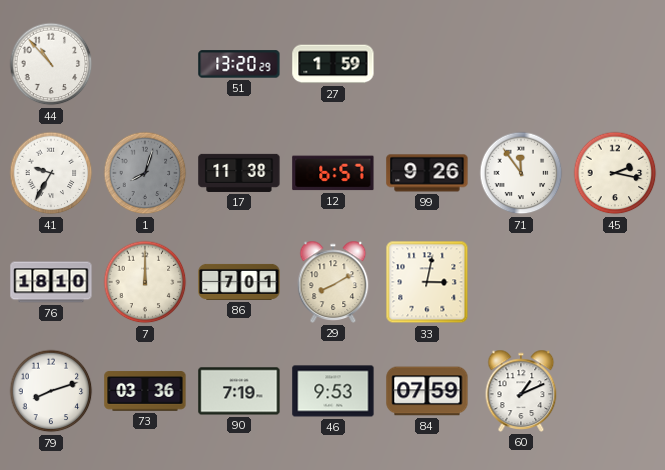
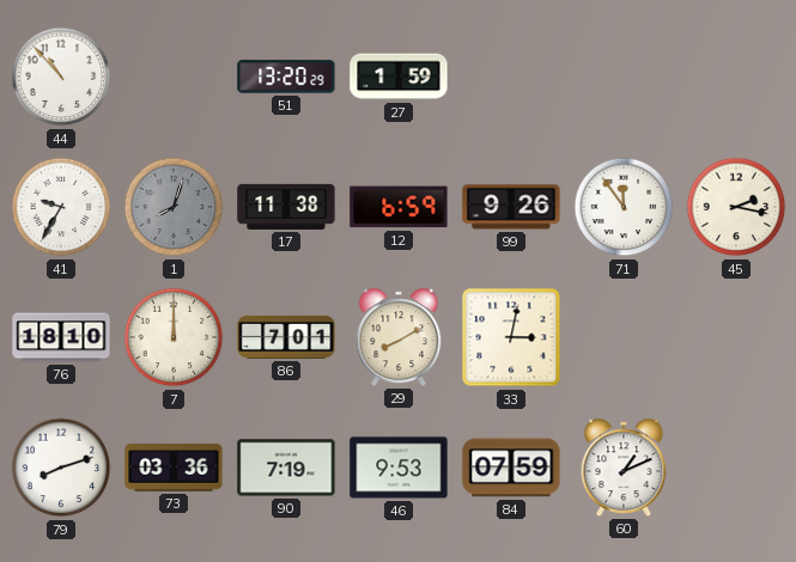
12: 6:57 -> 6:59 (399, 207)
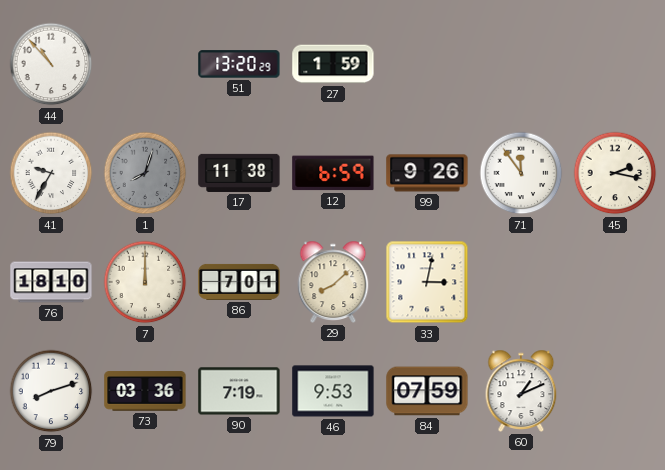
29: 8:10 -> 8:08 (333, 282)
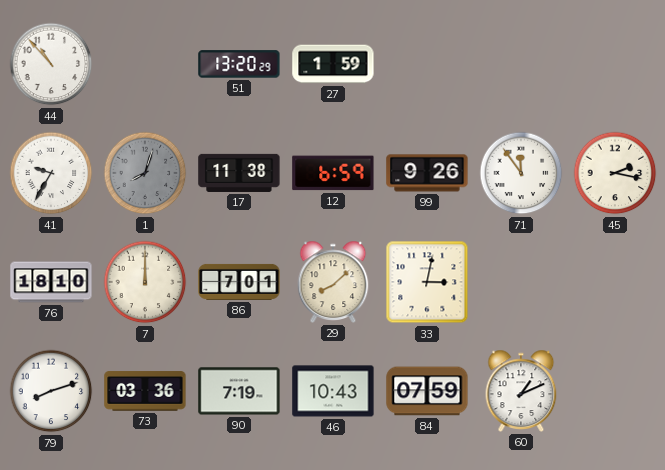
46: 9:53 -> 10:43 (333, 391)
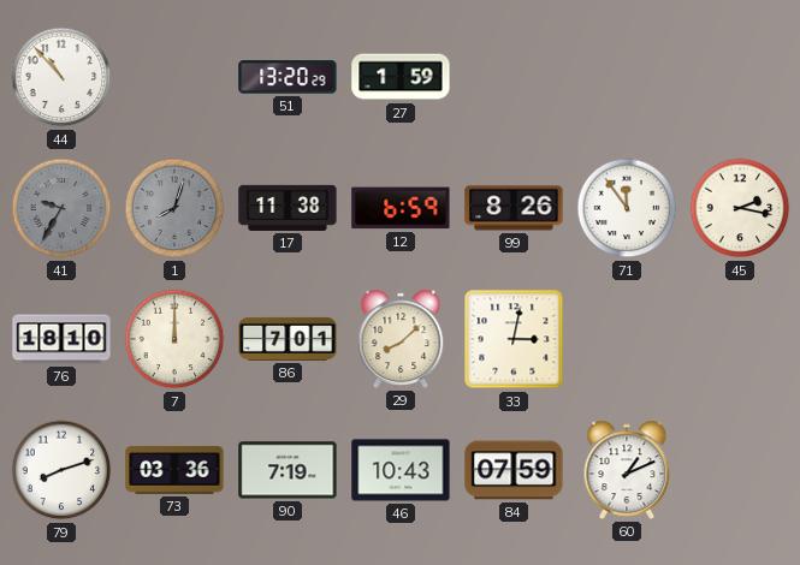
41 dial: white -> grey (61, 208)
99: 9:26 -> 8:26 (514, 208)
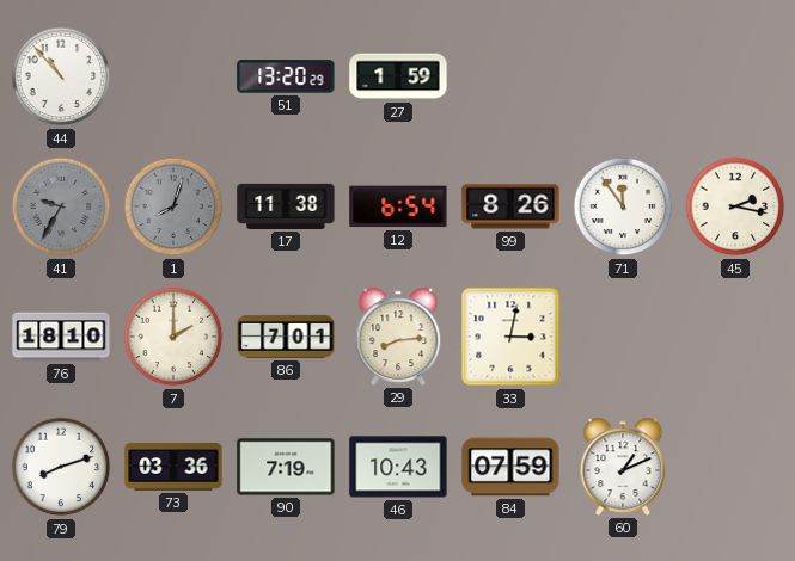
12: 6:59 -> 6:54 (398, 206)
7: 12:00 -> 2:00 (173, 337)
29: 8:08 -> 8:14 (398, 337)
